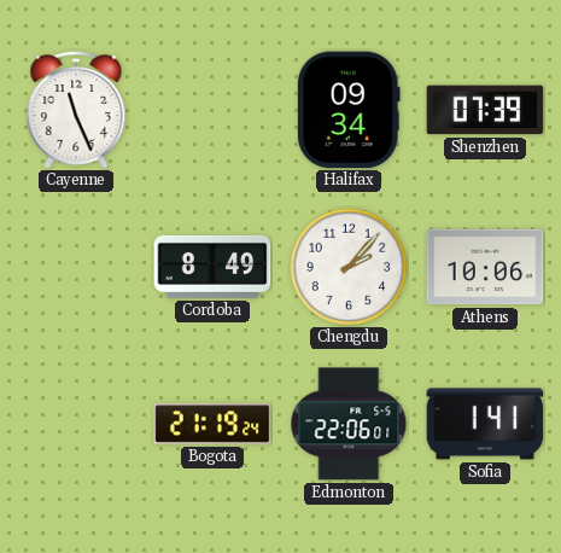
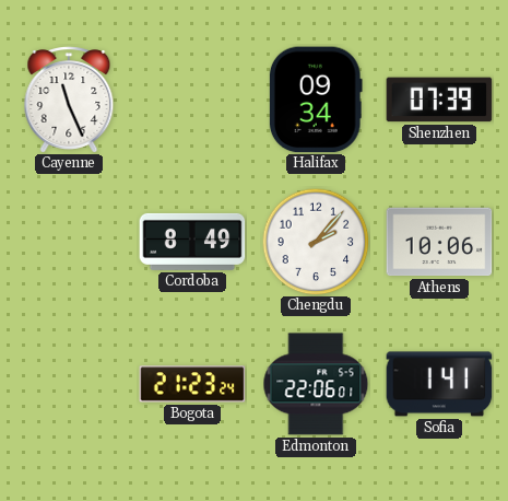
Bogota: 21:19 -> 21:23 (192, 384)
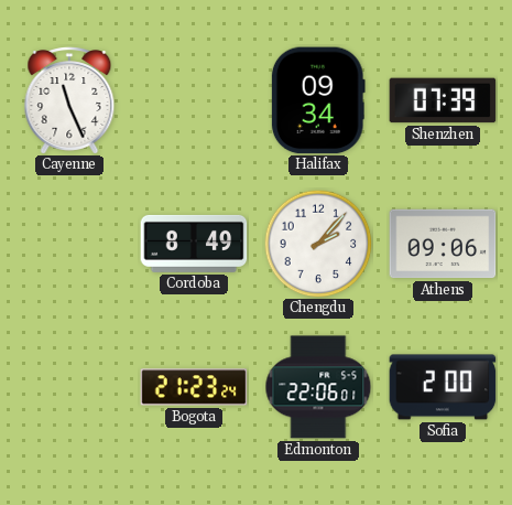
Athens: 10:06 -> 09:06 (443, 244)
Sofia: 1:41 -> 2:00 (443, 387)
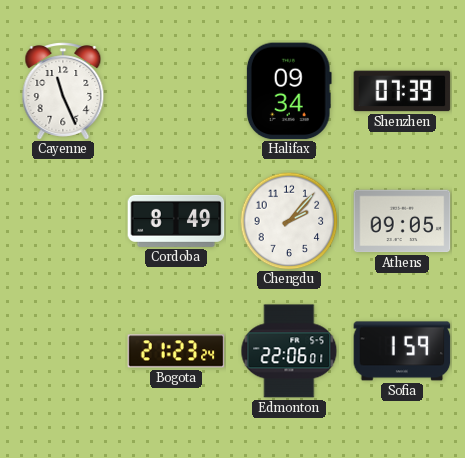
Athens: 09:06 -> 09:05 (402, 221)
Sofia: 2:00 -> 1:59 (402, 351)
